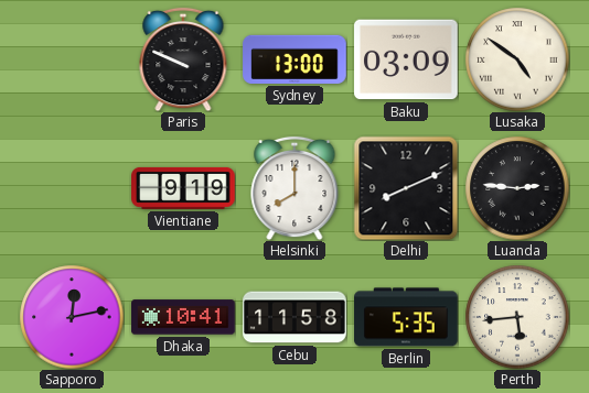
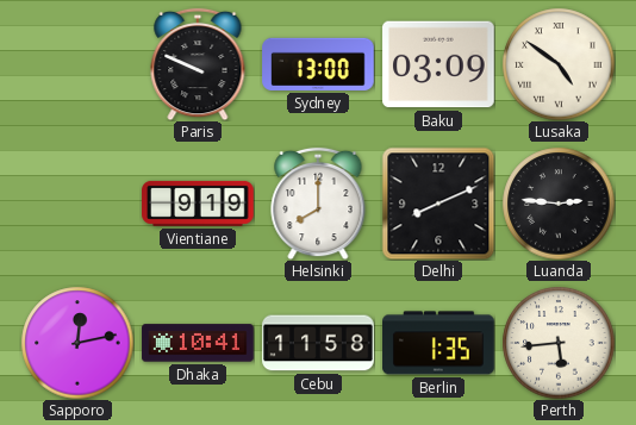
Berlin: 5:35 -> 1:35 (438, 343)
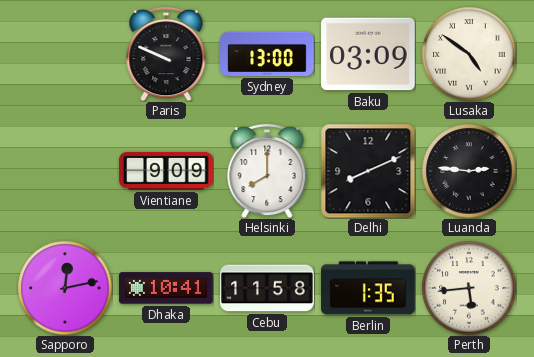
Vientiane: 9:19 -> 9:09 (166, 171)
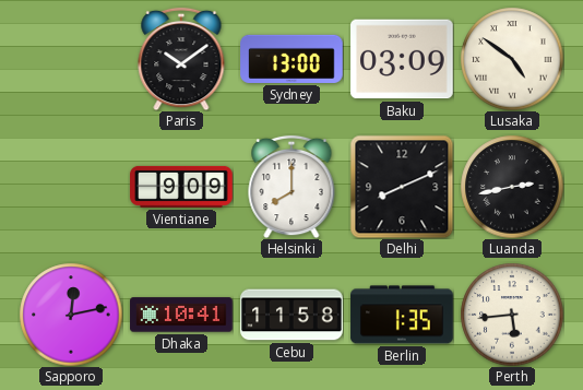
Paris: 9:49 -> 10:09 (181, 59)
Luanda: 2:46 -> 2:43 (512, 187)
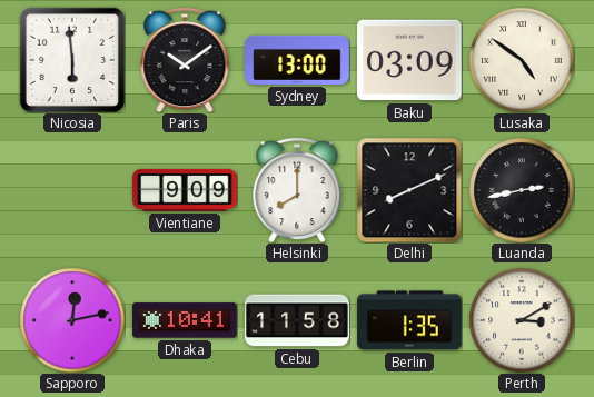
Nicosia: none -> 5:59 (71, 59)
Perth: 5:44 -> 3:10 (522, 320)
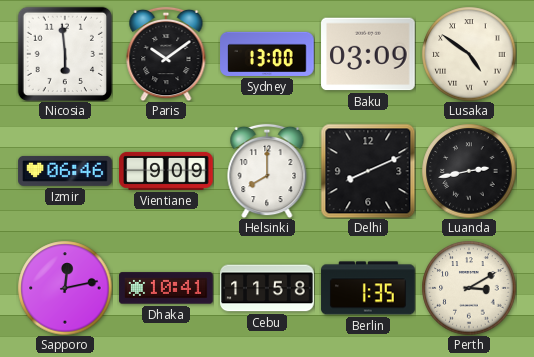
Izmir: none -> 06:46 (65, 171)
